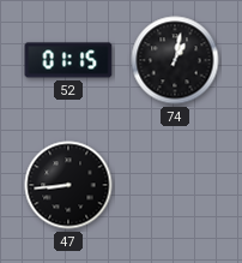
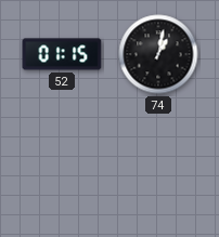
47: 8:44 -> none (68, 185)
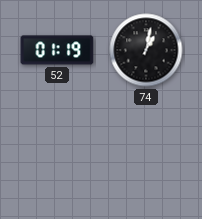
52: 01:15 -> 01:19 (57, 50)
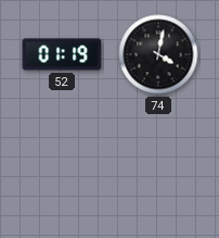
74: 1:02 -> 4:02 (158, 54)
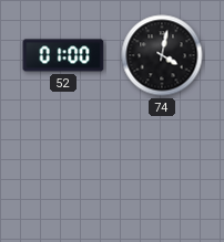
52: 01:19 -> 01:00 (63, 55)
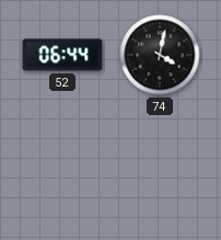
52: 01:00 -> 06:44 (62, 55)
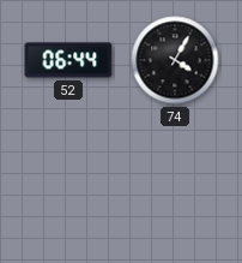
74: 4:02 -> 4:05 (175, 60)
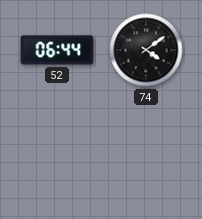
74: 4:05 -> 4:09 (146, 50)
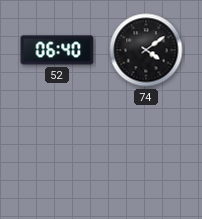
52: 06:44 -> 06:40 (57, 50)
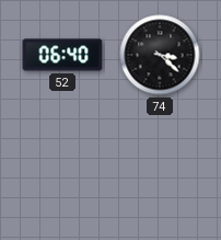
74: 4:09 -> 3:22 (160, 55)
